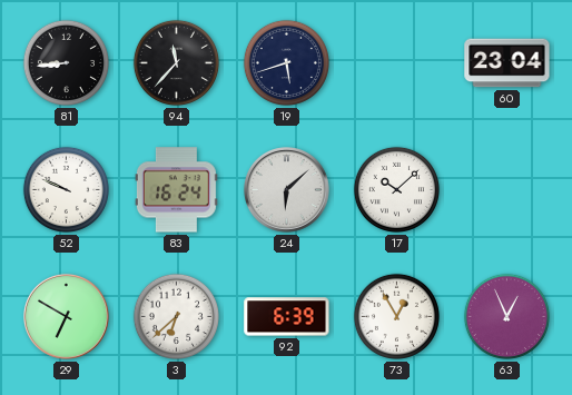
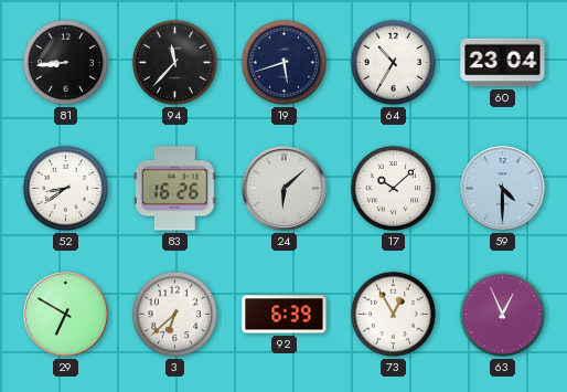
64: none -> 10:35 (393, 62)
52: 9:49 -> 8:39 (65, 188)
83: 16:24 -> 16:26 (174, 189)
59: none -> 4:30 (503, 189)
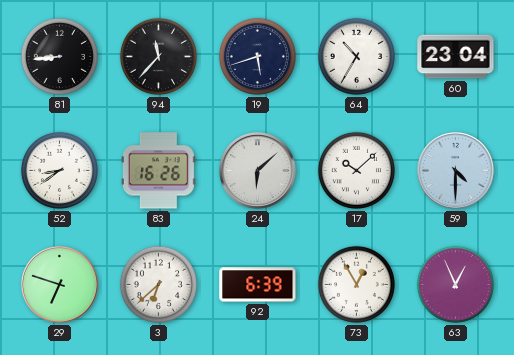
29: 6:50 -> 6:48 (60, 285)
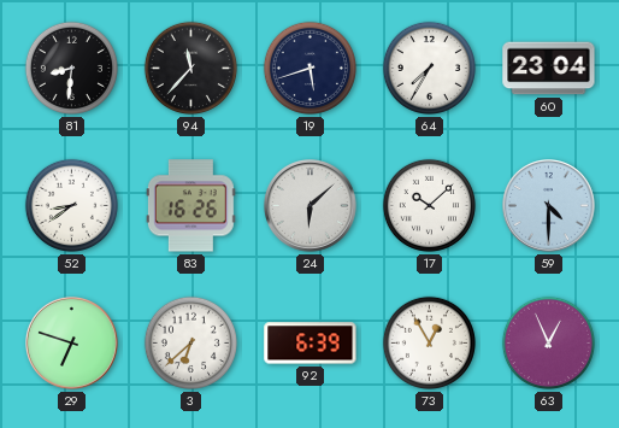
81: 8:44 -> 8:31 (71, 68)
64: 10:35 -> 7:35 (429, 68)
